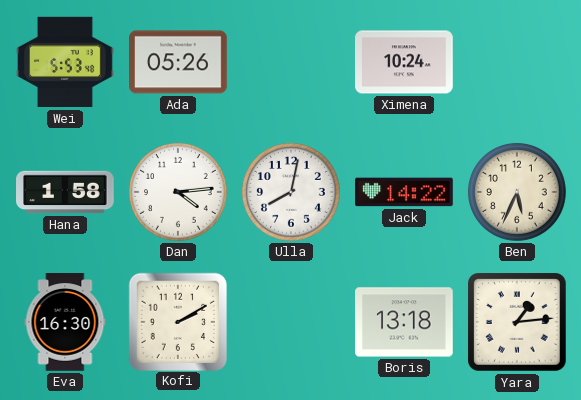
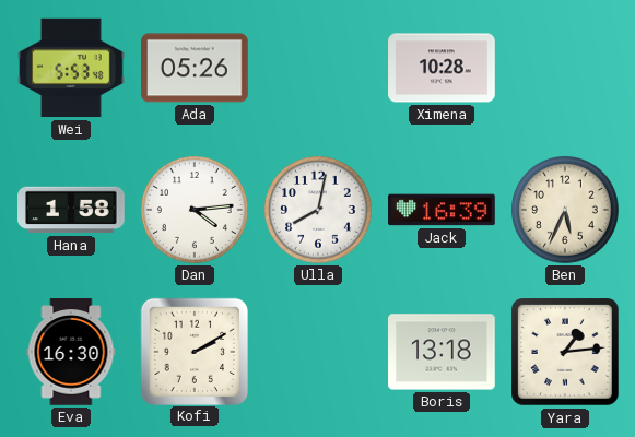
Ximena: 10:24 -> 10:28 (442, 68)
Jack: 14:22 -> 16:39 (442, 210)
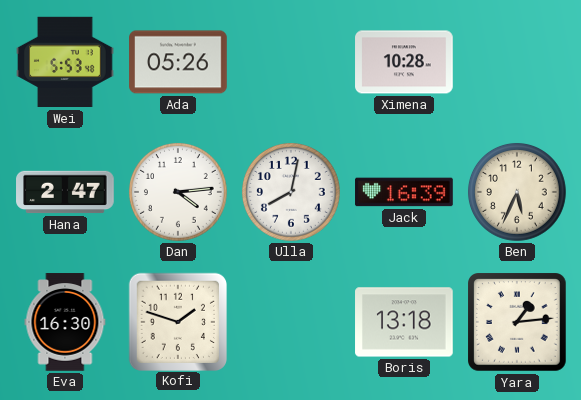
Hana: 1:58 -> 2:47 (65, 192)
Kofi: 2:10 -> 1:48 (177, 321)
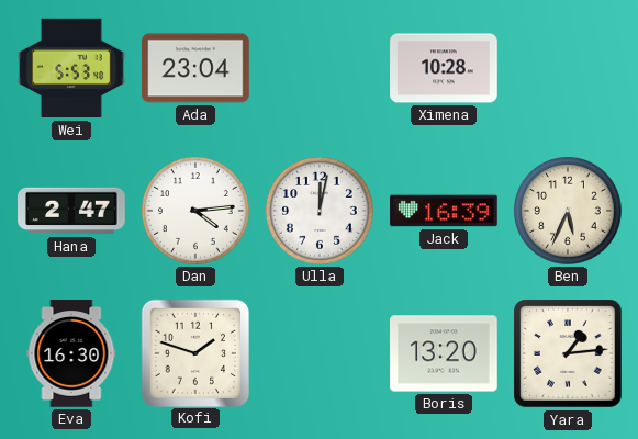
Ada: 05:26 -> 23:04 (195, 68)
Ulla: 8:02 -> 12:02 (320, 211)
Boris: 13:18 -> 13:20 (444, 353)
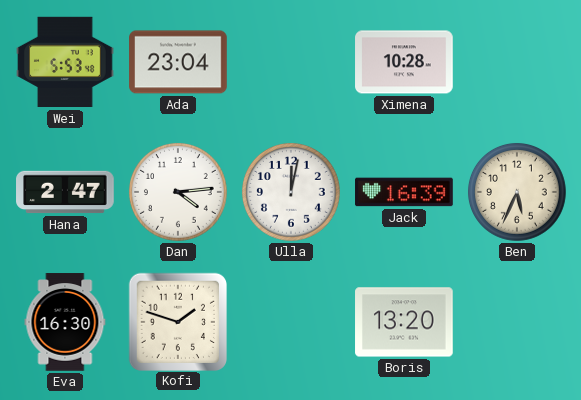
Yara: 1:14 -> none (569, 354)
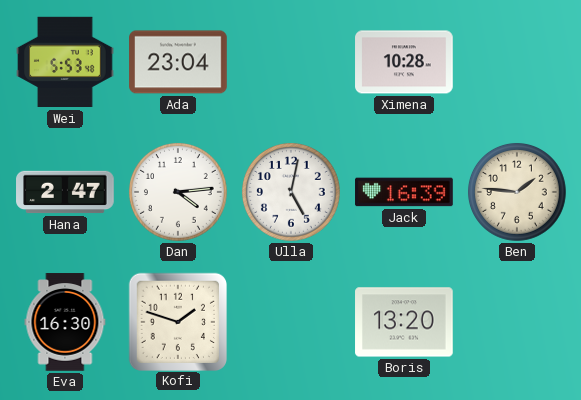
Ulla: 12:02 -> 5:02 (291, 192)
Ben: 5:34 -> 1:46 (517, 192)
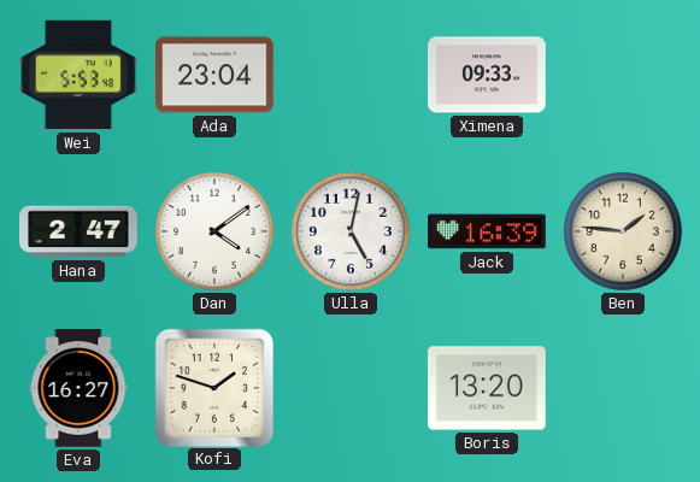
Ximena: 10:28 -> 09:33 (487, 75)
Dan: 4:14 -> 4:09 (214, 231)
Eva: 16:30 -> 16:27 (78, 388)
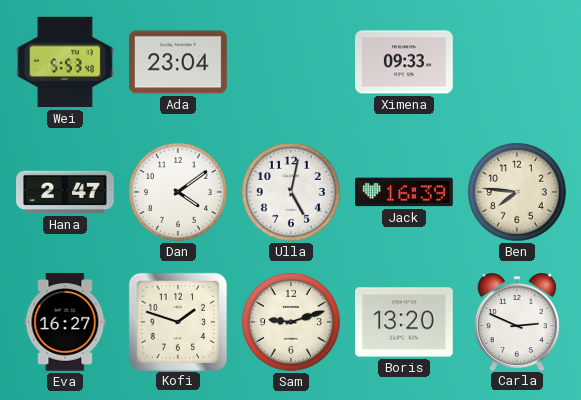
Ben: 1:46 -> 7:46 (517, 192)
Sam: none -> 9:12 (291, 322)
Carla: none -> 2:49 (517, 322)
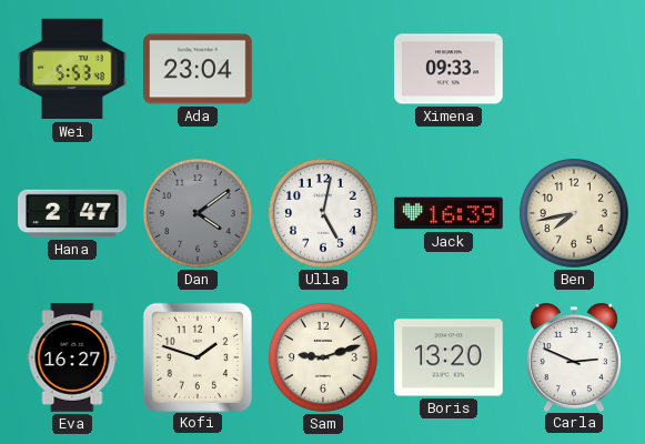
Dan dial: white -> grey (198, 213)
Ben: 7:46 -> 7:43 (574, 213)
